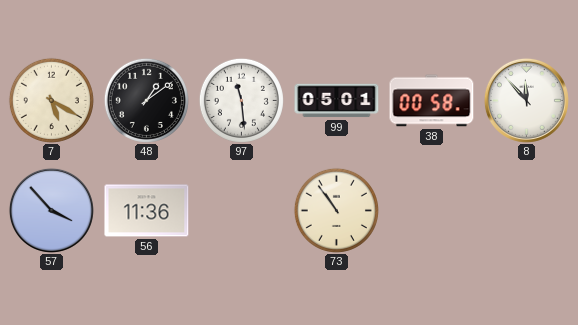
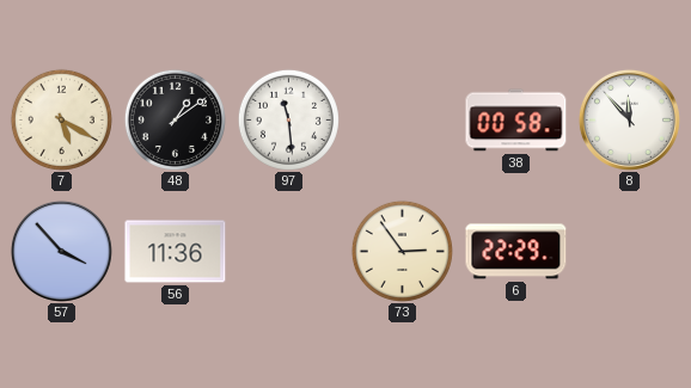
99: 05:01 -> none (337, 101)
73: 10:54 -> 2:54 (402, 251)
6: none -> 22:29 (516, 252)
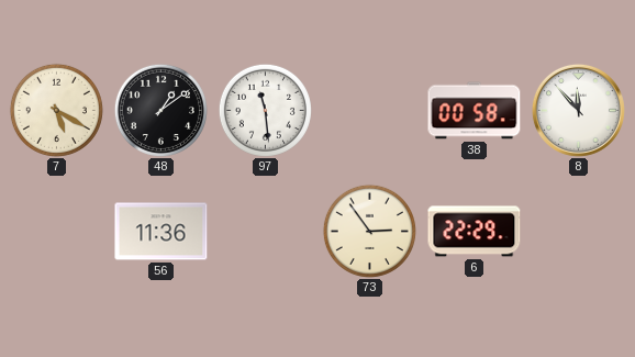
57: 3:53 -> none (61, 251)
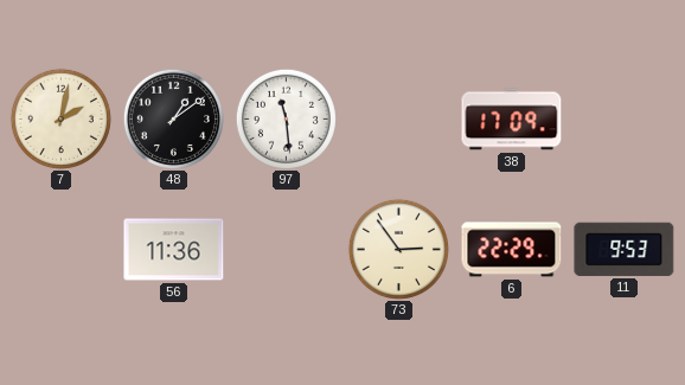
7: 5:20 -> 2:02 (60, 118)
38: 00:58 -> 17:09 (512, 120)
8: 11:53 -> none (578, 110)
11: none -> 9:53 (625, 249)
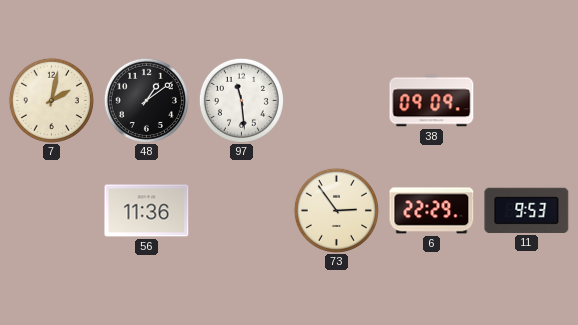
38: 17:09 -> 09:09 (432, 101)
